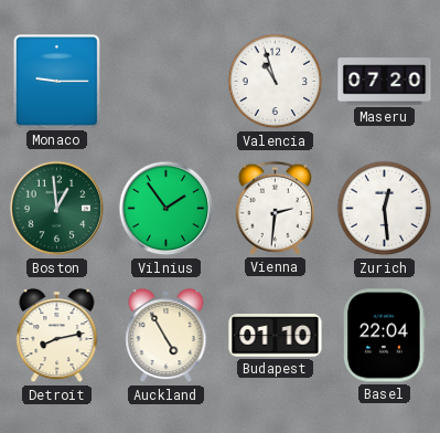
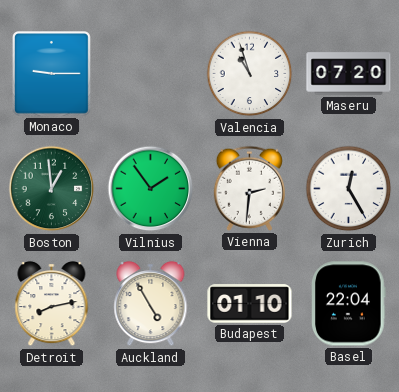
Zurich: 12:29 -> 12:25 (349, 189)
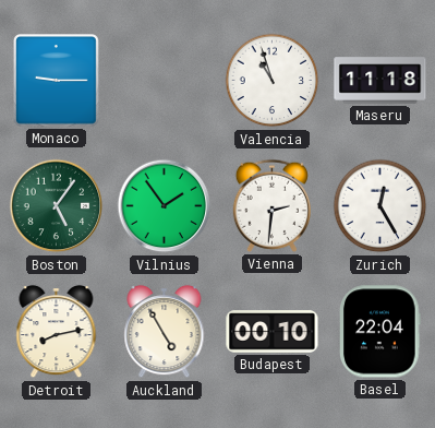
Maseru: 07:20 -> 11:18 (380, 81)
Boston: 12:59 -> 5:06 (57, 206)
Budapest: 01:10 -> 00:10 (273, 332)
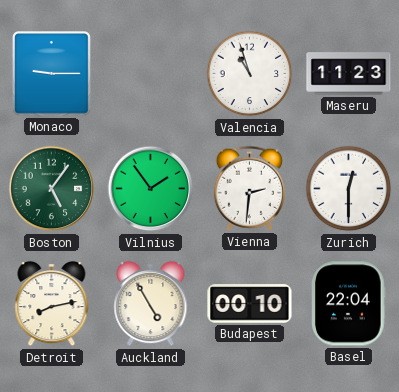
Maseru: 11:18 -> 11:23 (349, 74)
Zurich: 12:25 -> 12:30 (349, 189)
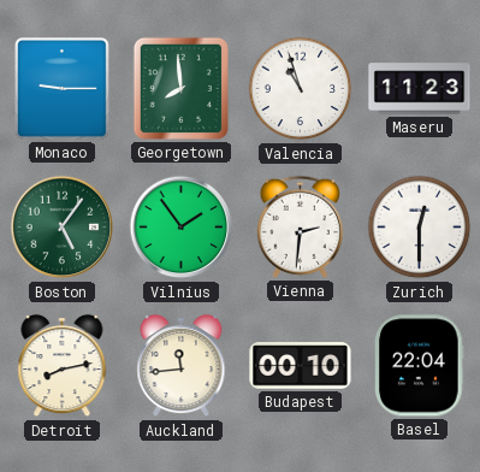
Georgetown: none -> 7:59 (180, 88)
Auckland: 4:55 -> 11:44 (182, 366)
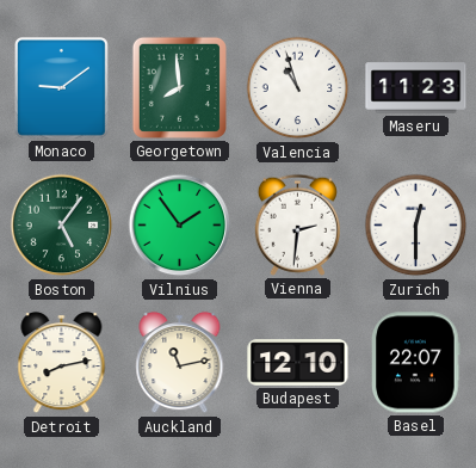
Monaco: 9:15 -> 9:09 (62, 88)
Auckland: 11:44 -> 11:13 (180, 363)
Budapest: 00:10 -> 12:10 (298, 363)
Basel: 22:04 -> 22:07 (416, 363)
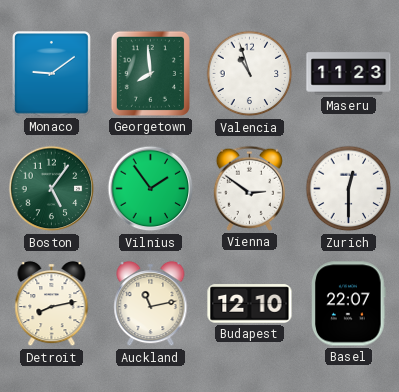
Vienna: 2:31 -> 2:51 (249, 188)
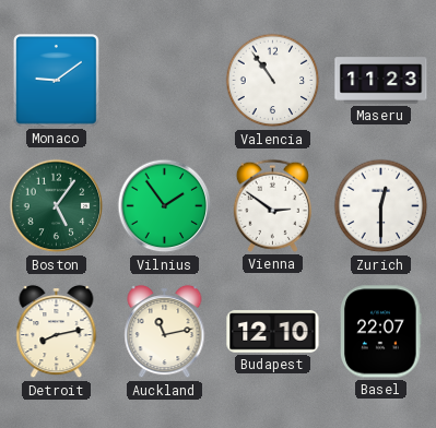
Georgetown: 7:59 -> none (150, 73)
Valencia: 10:57 -> 10:54 (273, 81)
